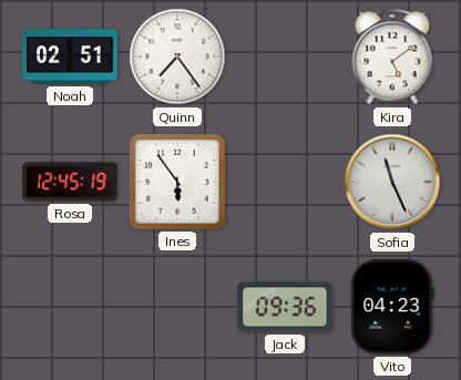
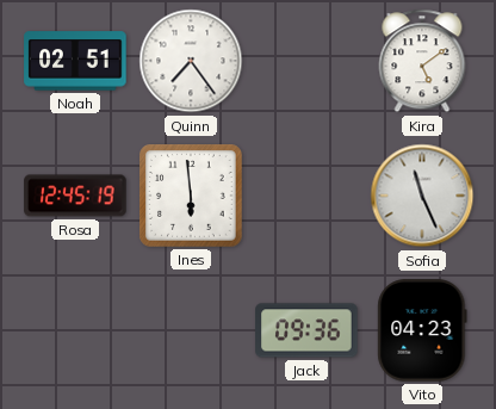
Ines: 5:54 -> 5:59 (191, 196)
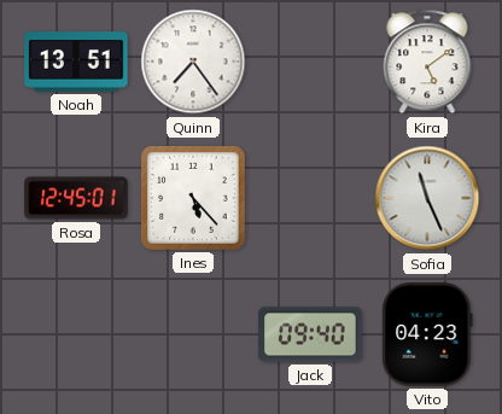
Noah: 02:51 -> 13:51 (76, 62)
Rosa: 12:45:19 -> 12:45:01 (76, 198)
Ines: 5:59 -> 5:23 (193, 198)
Jack: 09:36 -> 09:40 (310, 334)
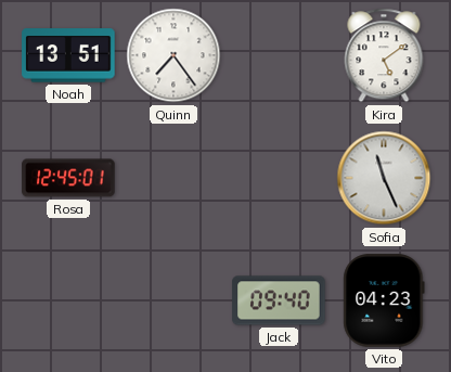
Ines: 5:23 -> none (193, 198)
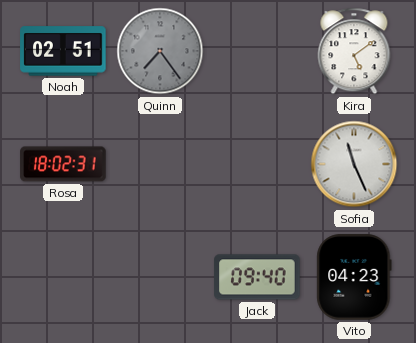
Noah: 13:51 -> 02:51 (63, 51)
Quinn dial: white -> grey (160, 51)
Rosa: 12:45 -> 18:02 (63, 164)
